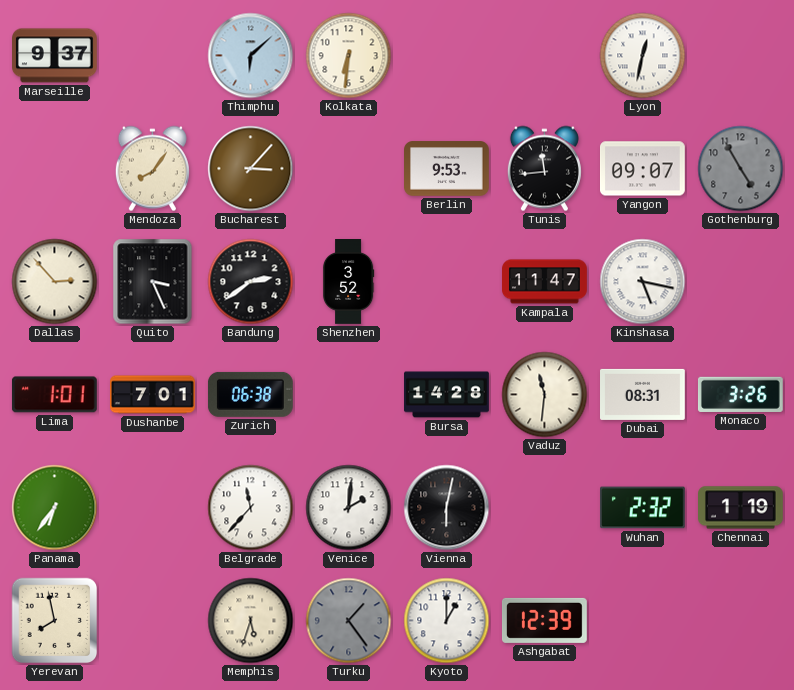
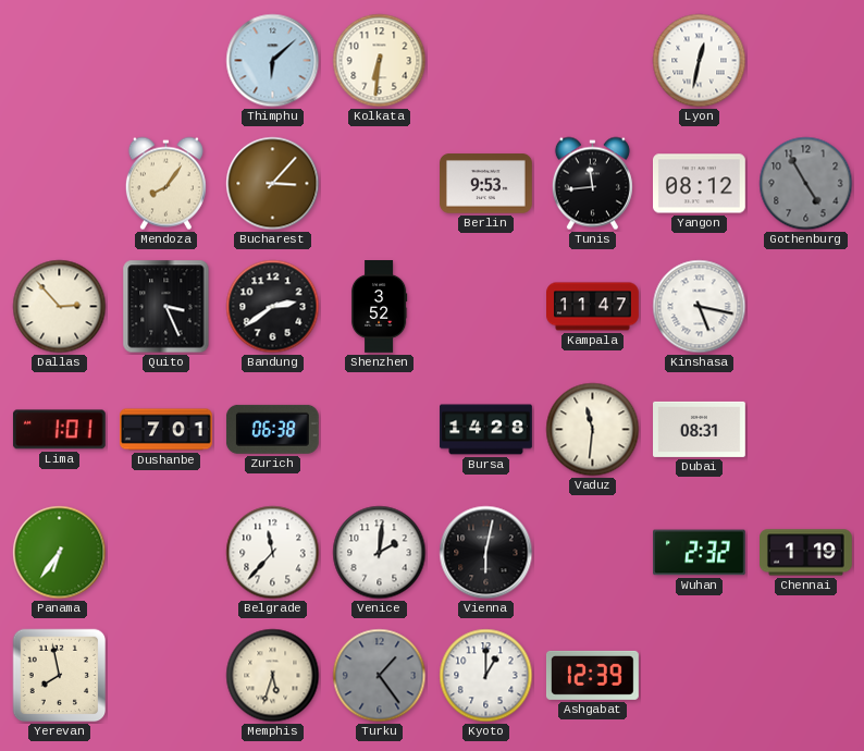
Marseille: 9:37 -> none (55, 56)
Yangon: 09:07 -> 08:12 (700, 184)
Monaco: 3:26 -> none (740, 394)
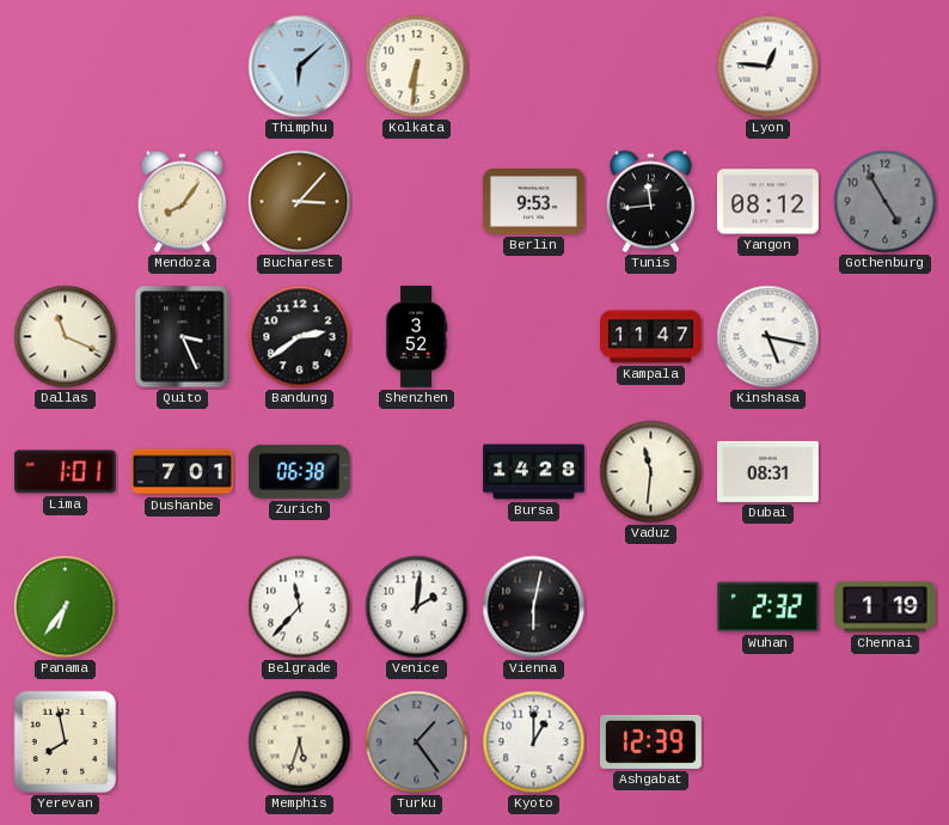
Lyon: 12:32 -> 12:46 (769, 67)
Dallas: 2:53 -> 11:19 (66, 337)
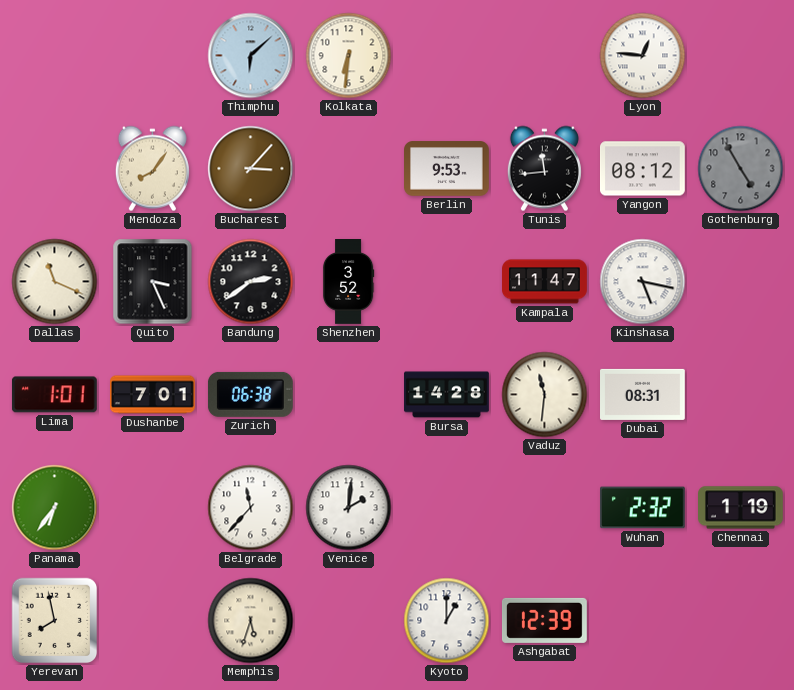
Vienna: 6:02 -> none (534, 607)
Turku: 1:24 -> none (417, 742)
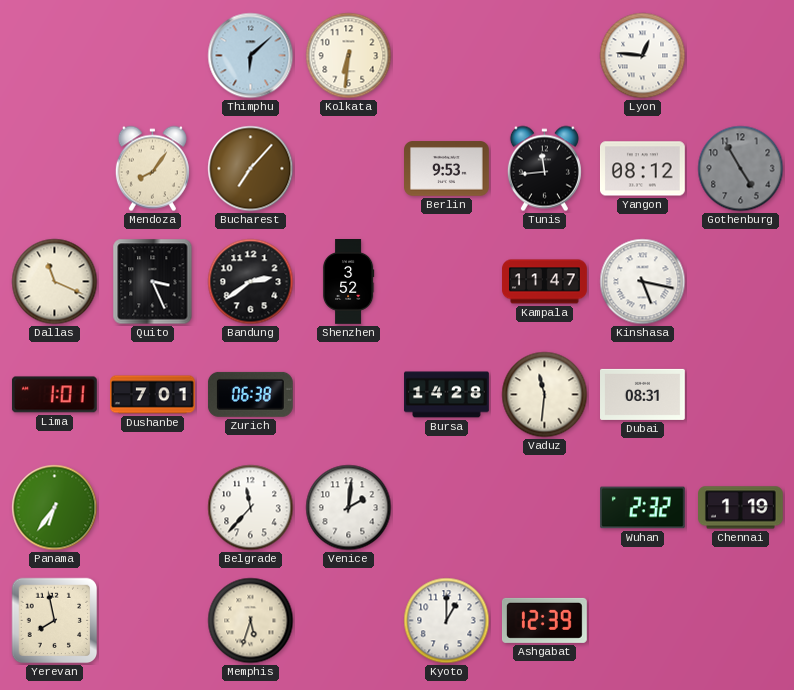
Bucharest: 3:07 -> 7:07 (251, 169)
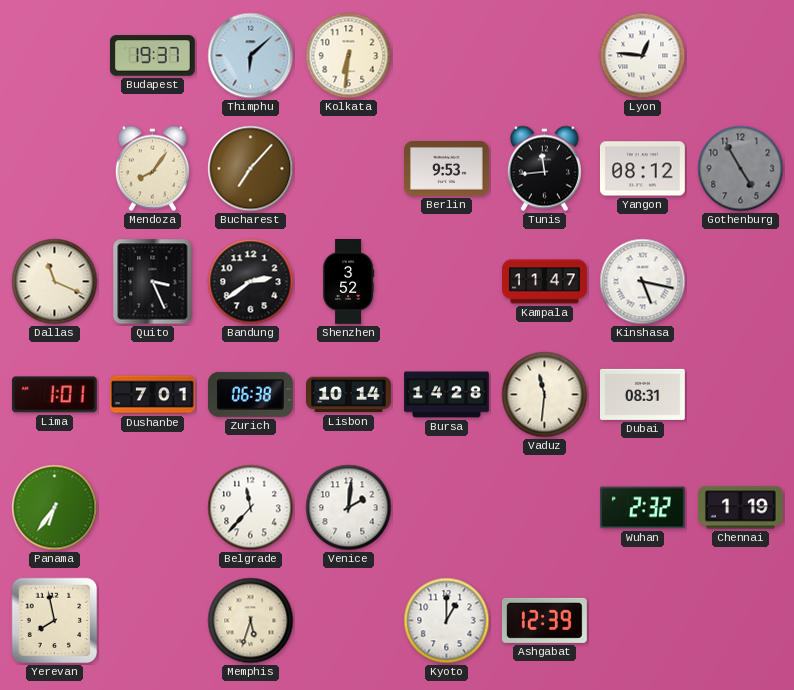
Budapest: none -> 19:37 (153, 56)
Lisbon: none -> 10:14 (349, 395)
